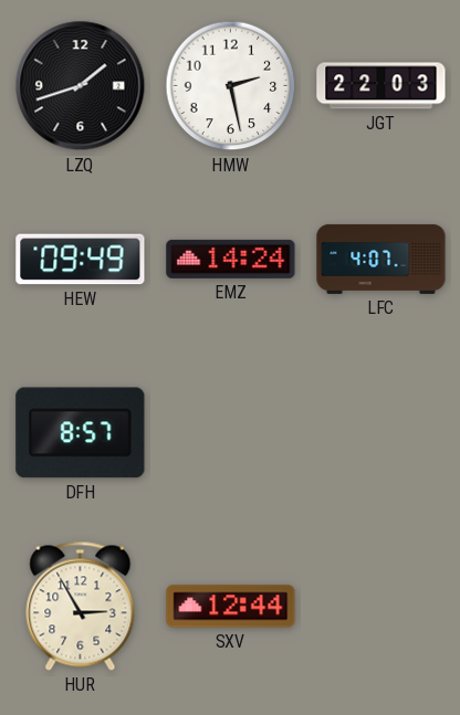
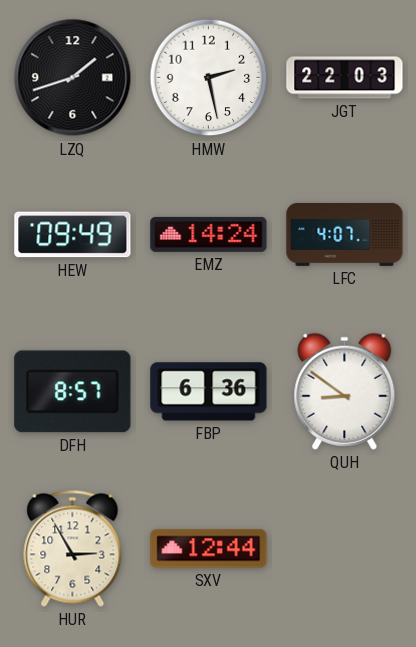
FBP: none -> 6:36 (209, 392)
QUH: none -> 8:51 (345, 391)
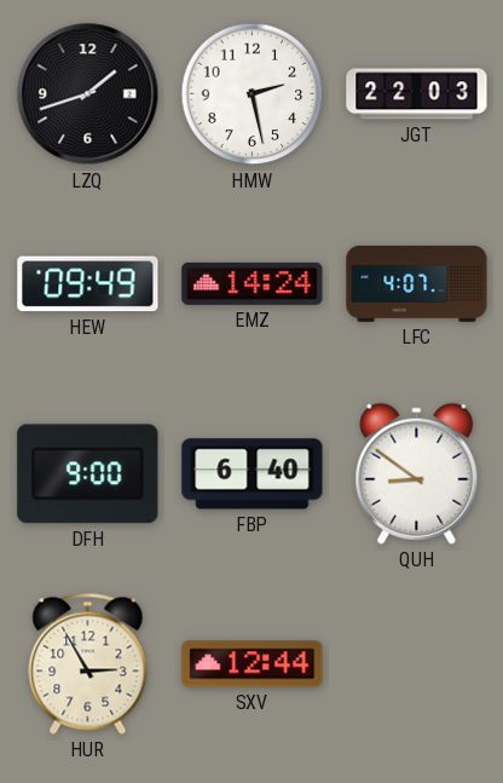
DFH: 8:57 -> 9:00 (88, 474)
FBP: 6:36 -> 6:40 (253, 474)
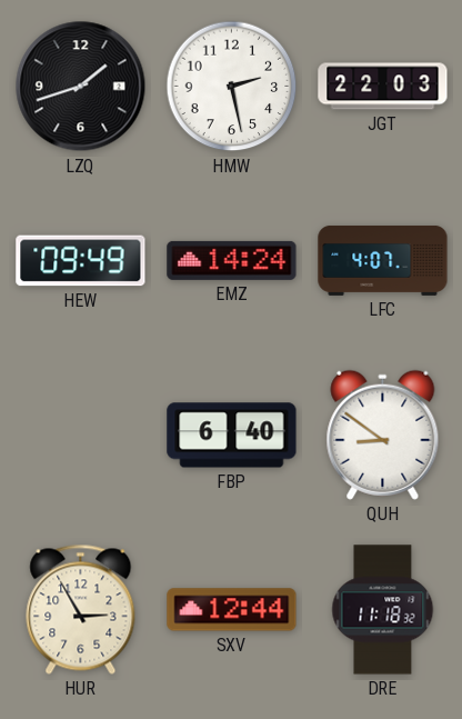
DFH: 9:00 -> none (88, 474)
DRE: none -> 11:18 (383, 610)
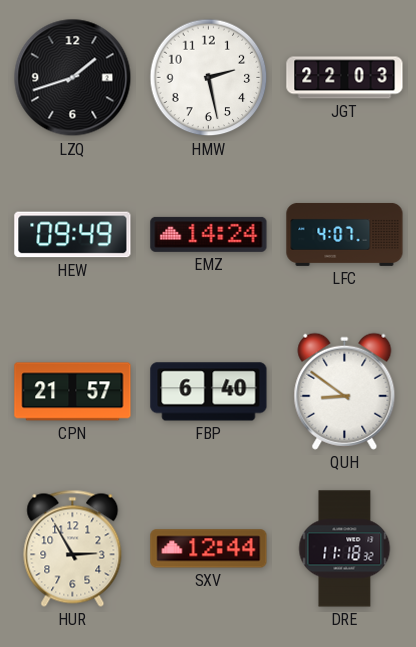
CPN: none -> 21:57 (73, 392)
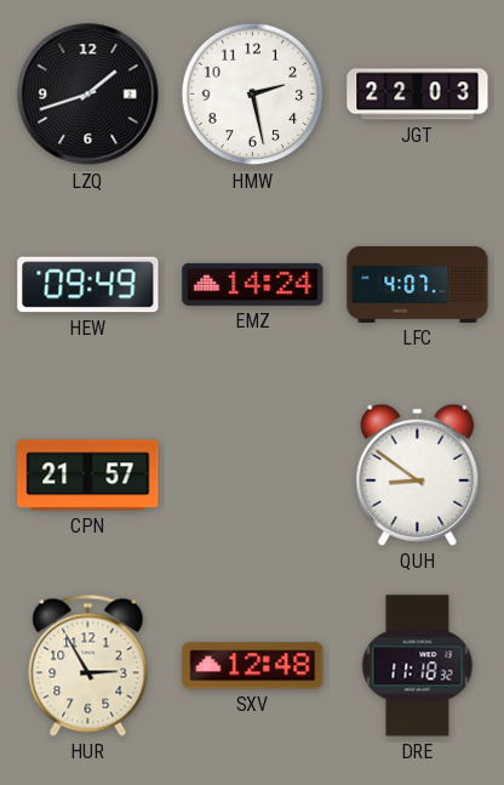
FBP: 6:40 -> none (209, 392)
SXV: 12:44 -> 12:48 (253, 666)
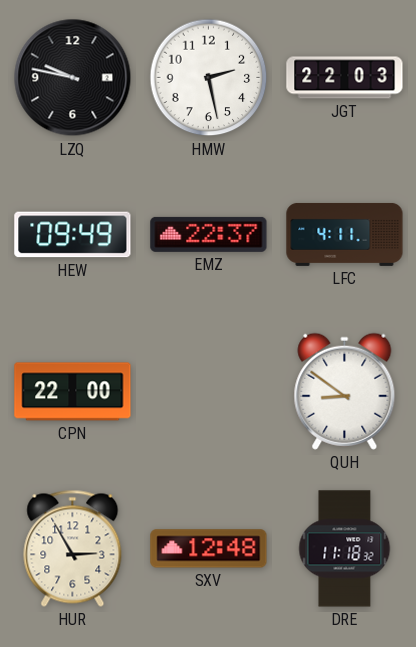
LZQ: 1:42 -> 9:47 (73, 78)
EMZ: 14:24 -> 22:37 (209, 234)
LFC: 4:07 -> 4:11 (345, 234)
CPN: 21:57 -> 22:00 (73, 392)
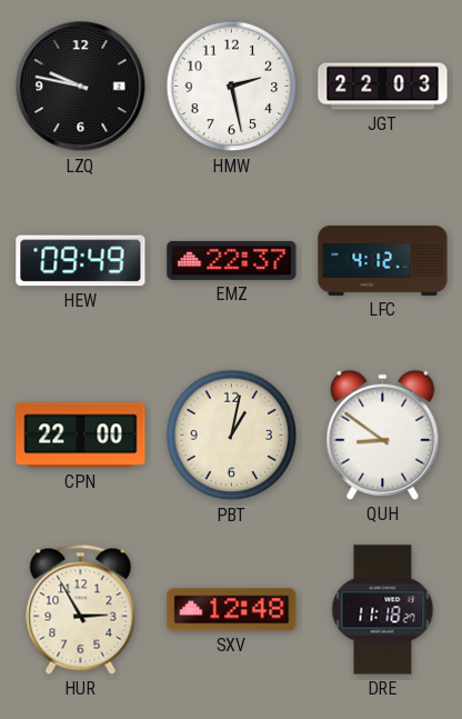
LFC: 4:11 -> 4:12 (383, 260)
PBT: none -> 1:02 (232, 436)
DRE: 11:18:32 -> 11:18:27 (383, 610)
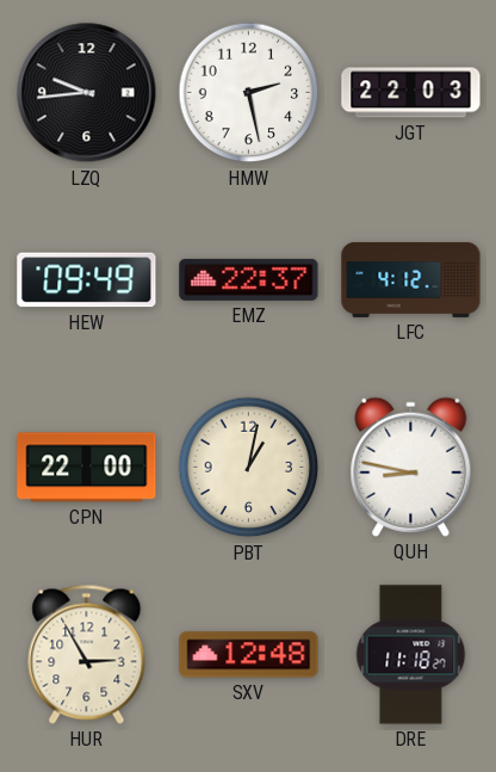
LZQ: 9:47 -> 9:44 (87, 93)
QUH: 8:51 -> 8:47 (411, 467)
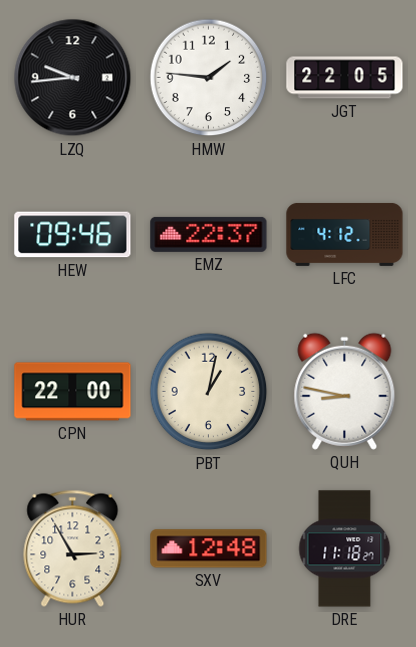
HMW: 2:28 -> 1:46 (209, 78)
JGT: 22:03 -> 22:05 (345, 78)
HEW: 09:49 -> 09:46 (73, 235)
